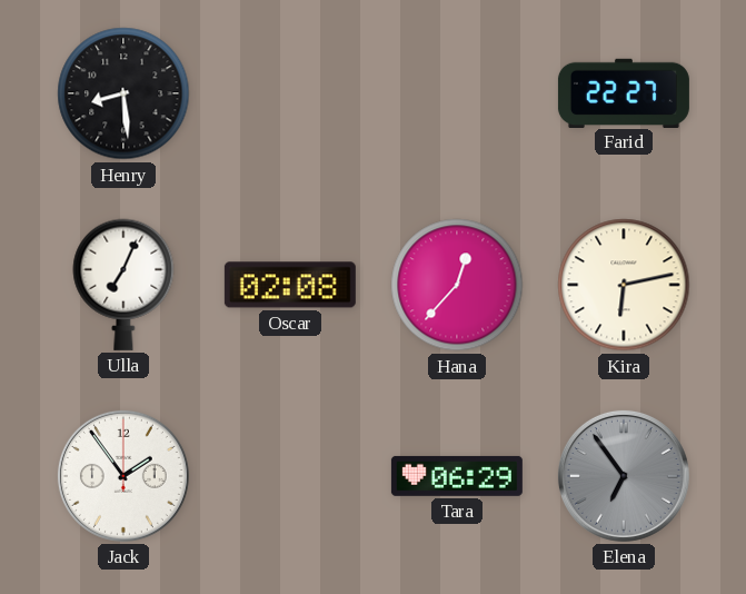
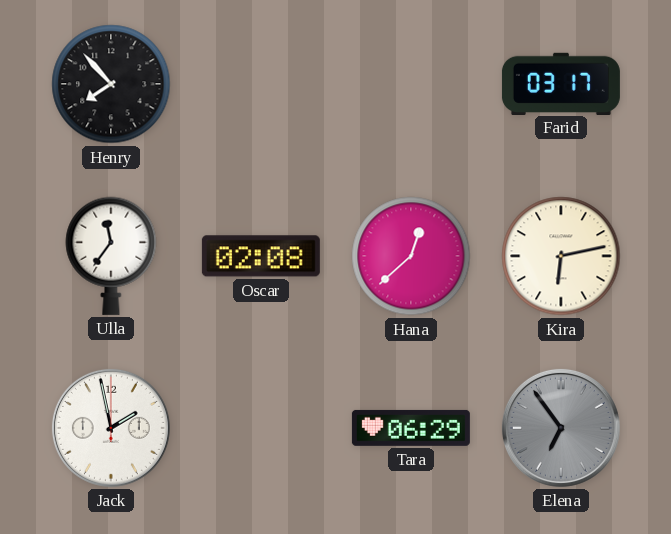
Henry: 8:29 -> 7:53 (111, 84)
Farid: 22:27 -> 03:17 (561, 83)
Ulla: 7:04 -> 11:36 (111, 256)
Hana: 12:37 -> 12:38 (411, 256)
Jack: 1:54 -> 1:58 (111, 428)
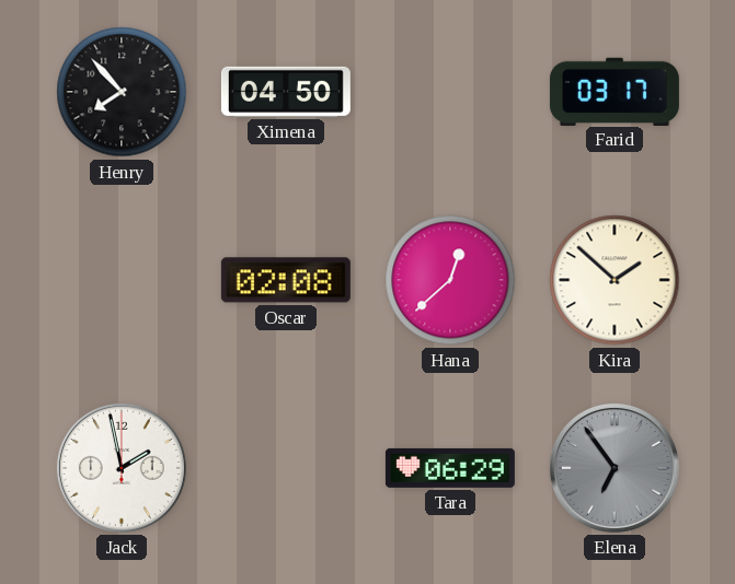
Ximena: none -> 04:50 (286, 92)
Ulla: 11:36 -> none (111, 256)
Kira: 6:13 -> 1:52 (615, 280)
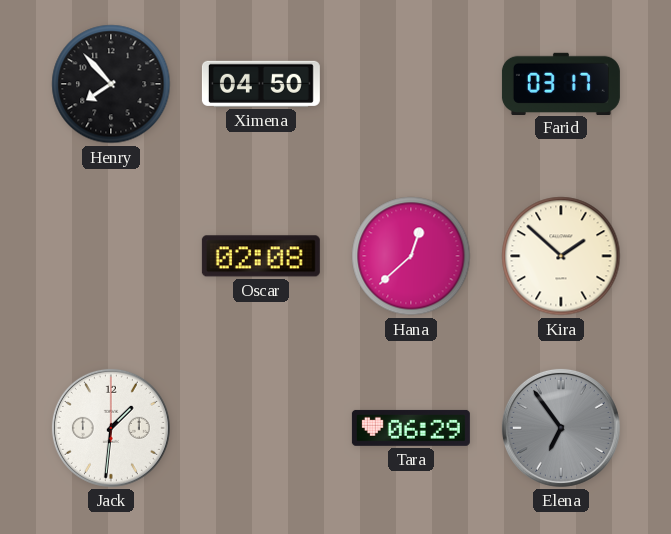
Jack: 1:58 -> 1:31 (111, 428)
